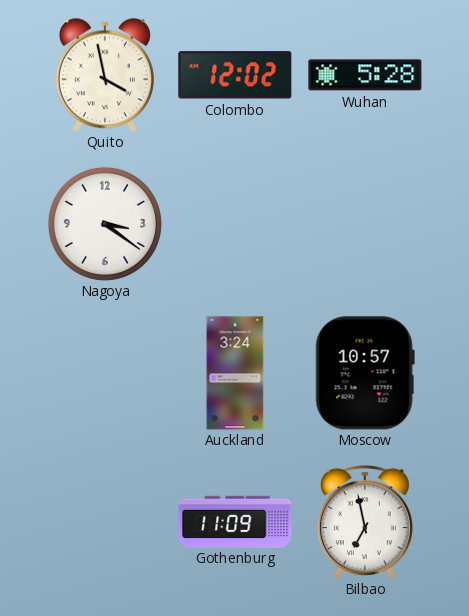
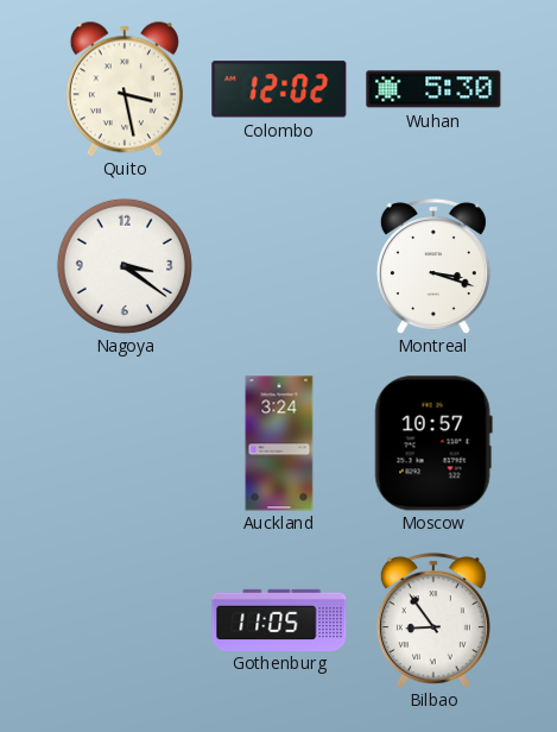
Quito: 3:58 -> 3:28 (125, 89)
Wuhan: 5:28 -> 5:30 (433, 89)
Montreal: none -> 3:18 (433, 266)
Gothenburg: 11:09 -> 11:05 (279, 619)
Bilbao: 6:58 -> 8:54 (433, 620)
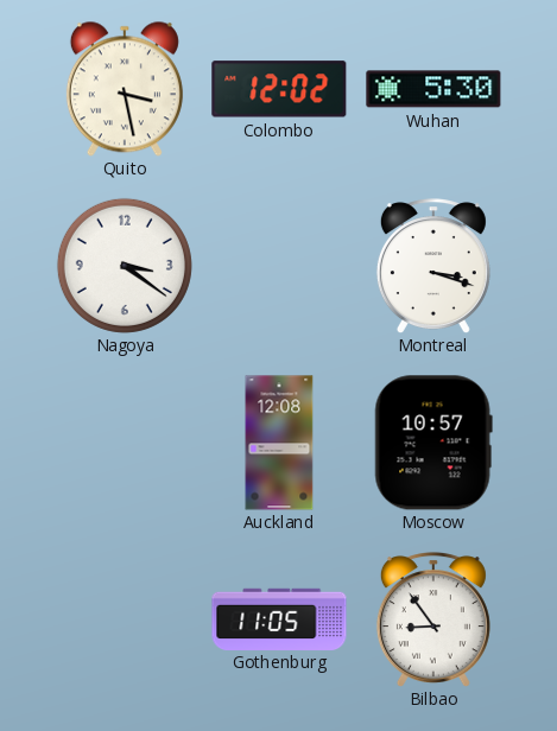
Auckland: 3:24 -> 12:08 (279, 443)
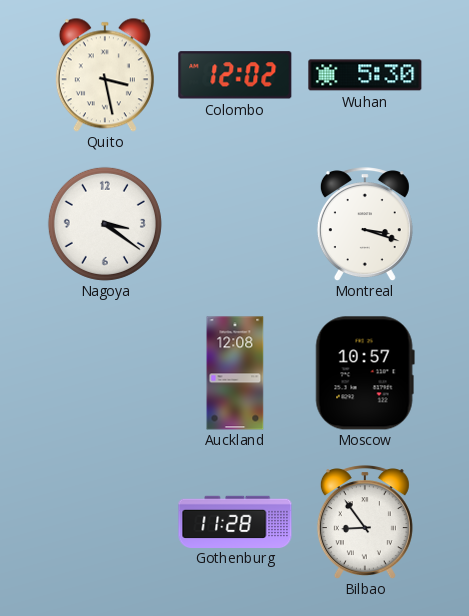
Gothenburg: 11:05 -> 11:28 (235, 521)
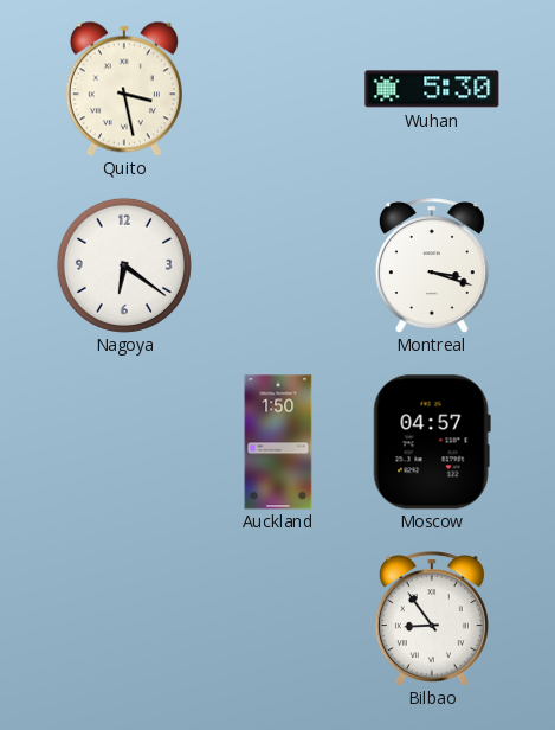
Colombo: 12:02 -> none (235, 75)
Nagoya: 3:21 -> 6:21 (124, 265)
Auckland: 12:08 -> 1:50 (278, 442)
Moscow: 10:57 -> 04:57 (432, 442)
Gothenburg: 11:28 -> none (235, 521)
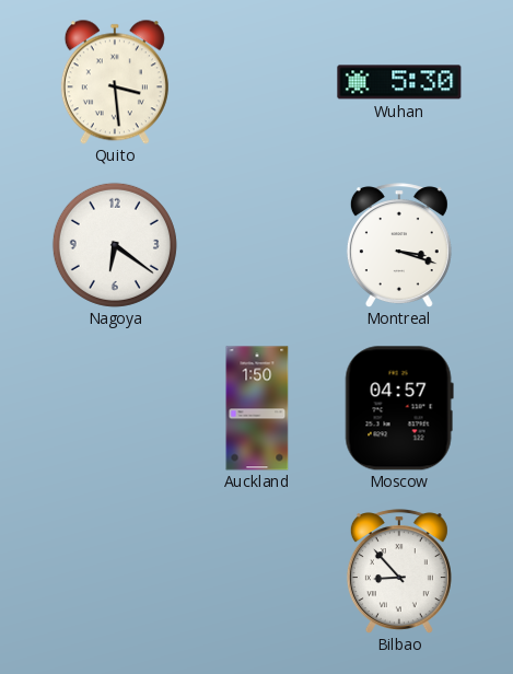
Quito: 3:28 -> 3:29 (115, 82)
Bilbao: 8:54 -> 8:53 (399, 571)
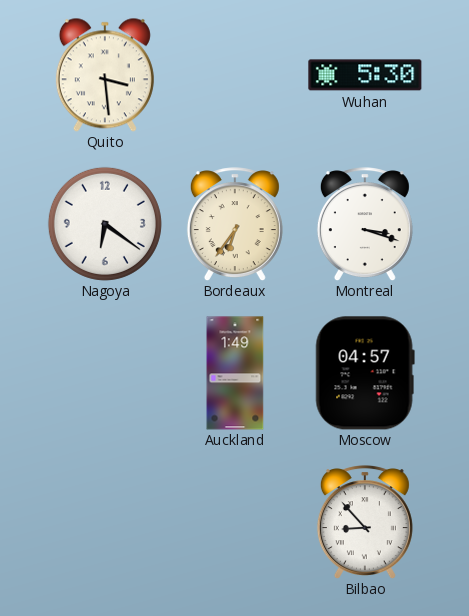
Bordeaux: none -> 6:36 (235, 224)
Auckland: 1:50 -> 1:49 (235, 373)
